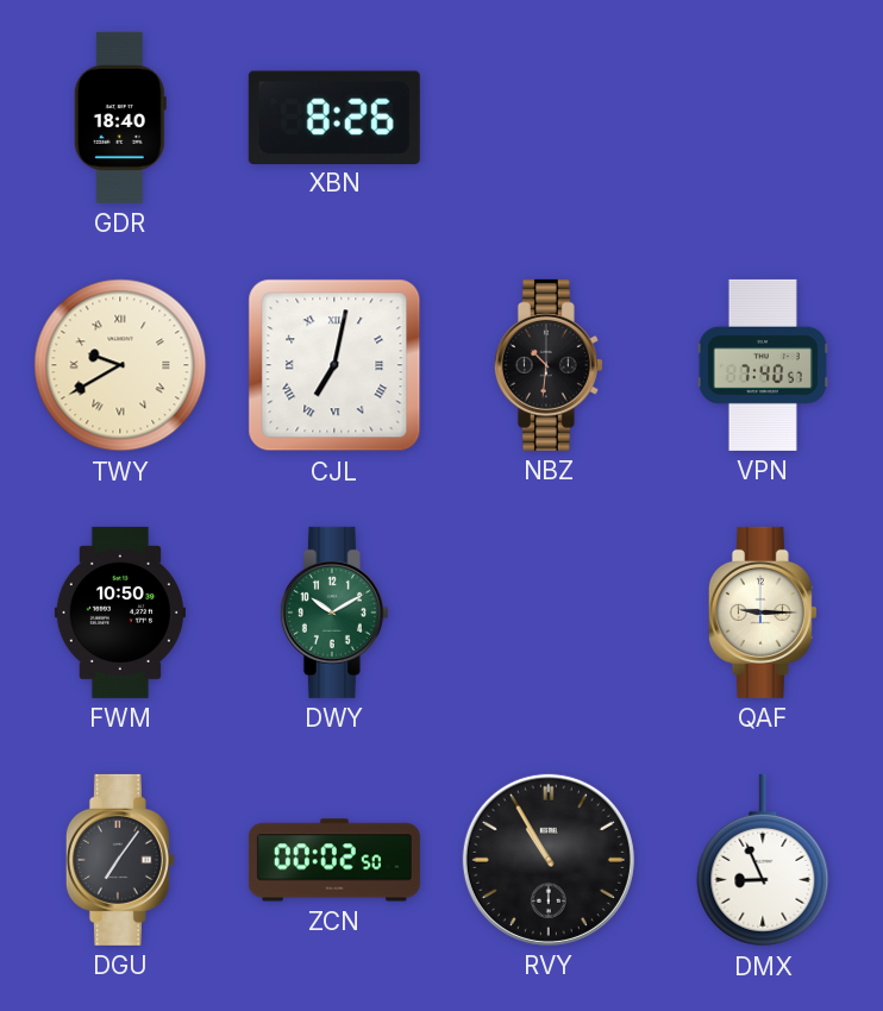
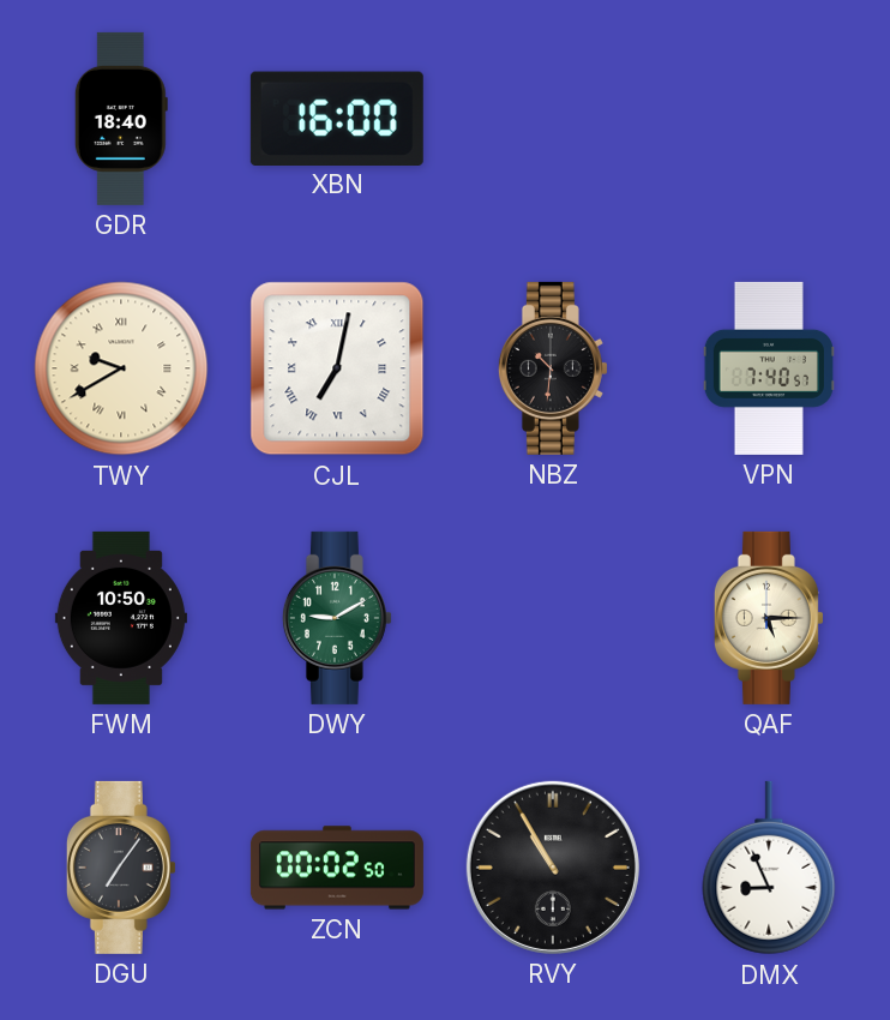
XBN: 8:26 -> 16:00 (337, 118)
DWY: 10:10 -> 9:10 (337, 618)
QAF: 9:15 -> 5:15 (769, 618)
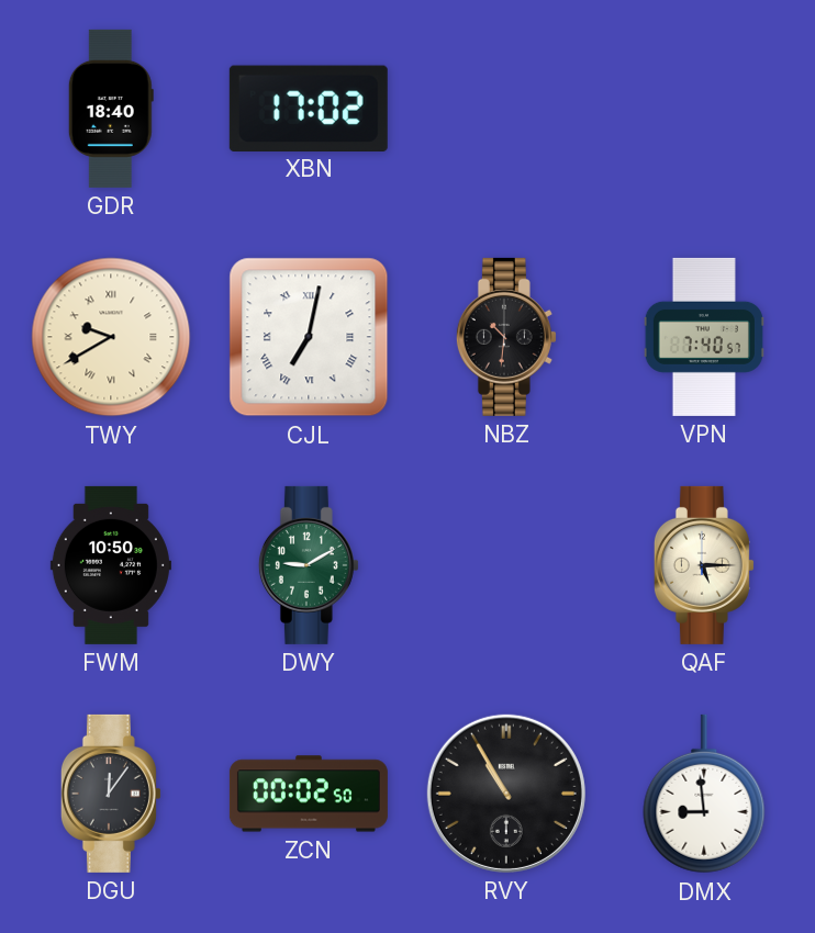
XBN: 16:00 -> 17:02 (309, 108)
DGU: 7:06 -> 12:06 (111, 794)
DMX: 8:56 -> 8:59 (704, 794)
